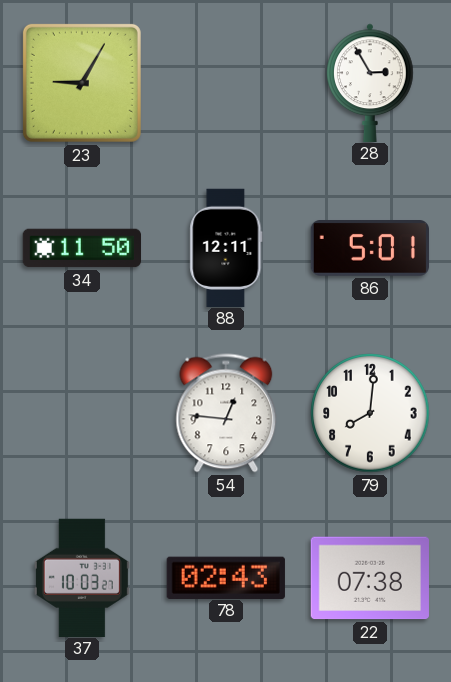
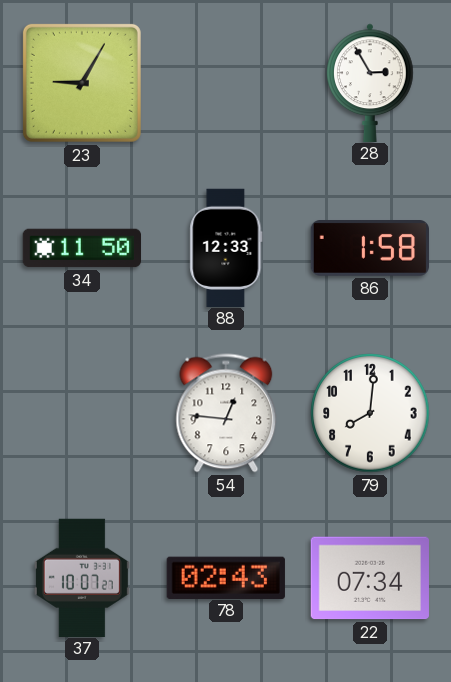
88: 12:11 -> 12:33 (226, 247)
86: 5:01 -> 1:58 (369, 248)
37: 10:03 -> 10:07 (82, 577)
22: 07:38 -> 07:34 (370, 578)
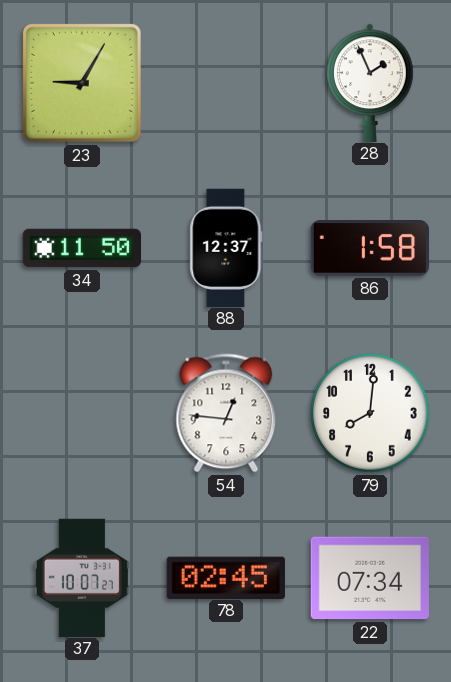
28: 2:55 -> 1:56 (371, 82)
88: 12:33 -> 12:37 (226, 247)
78: 02:43 -> 02:45 (226, 577)
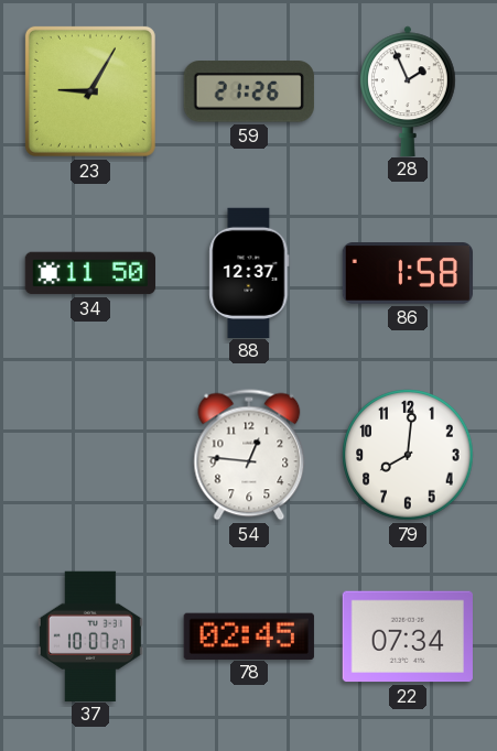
59: none -> 21:26 (249, 91)
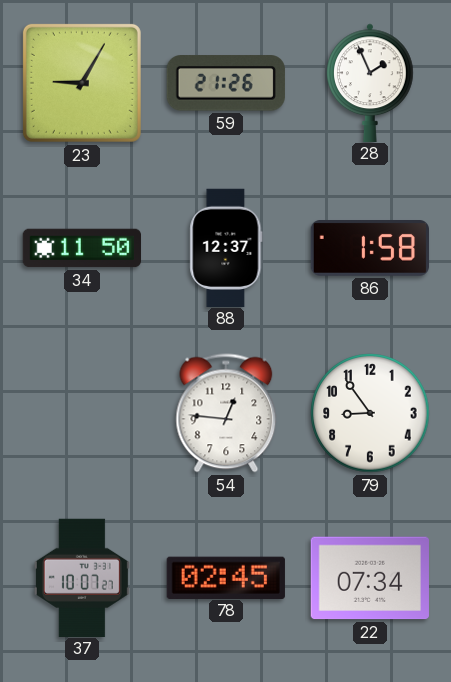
79: 8:01 -> 8:54 (370, 413)
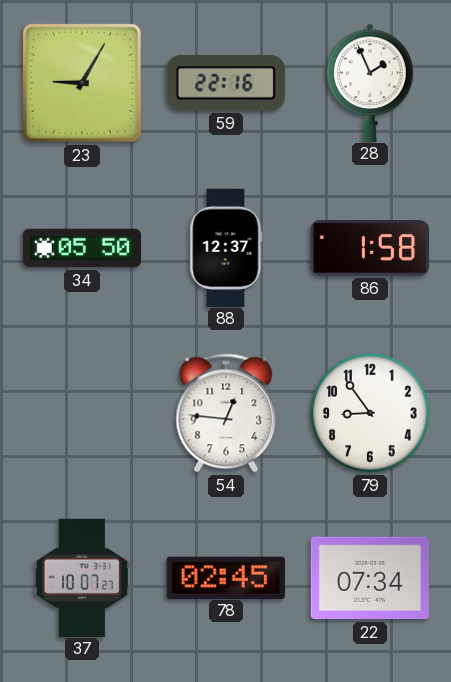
59: 21:26 -> 22:16 (226, 83)
34: 11:50 -> 05:50 (81, 248)
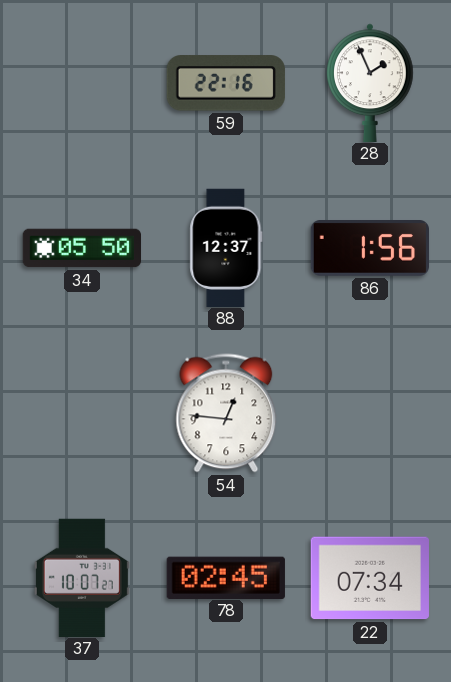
23: 9:05 -> none (82, 83)
86: 1:58 -> 1:56 (369, 248)
79: 8:54 -> none (370, 413)
